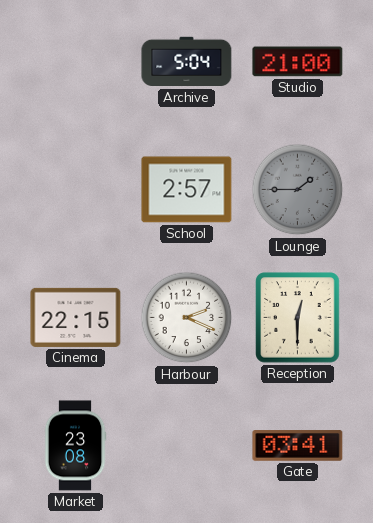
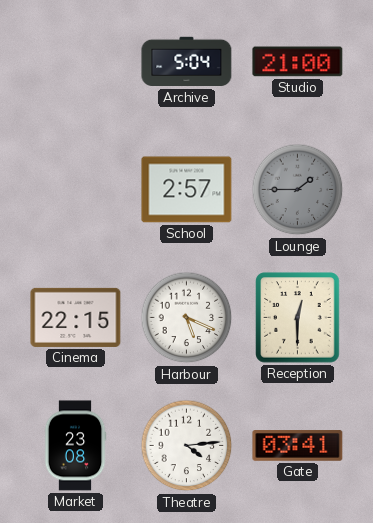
Harbour: 2:19 -> 5:19 (187, 318)
Theatre: none -> 4:14 (187, 446)
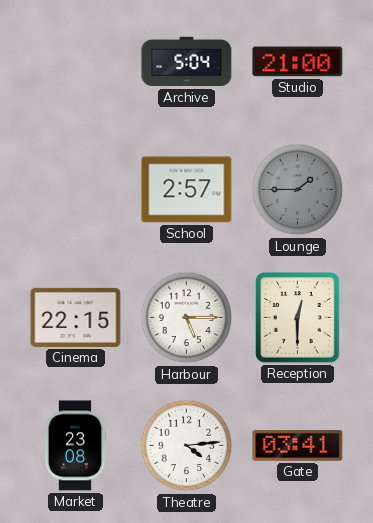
Harbour: 5:19 -> 5:15 (187, 318)
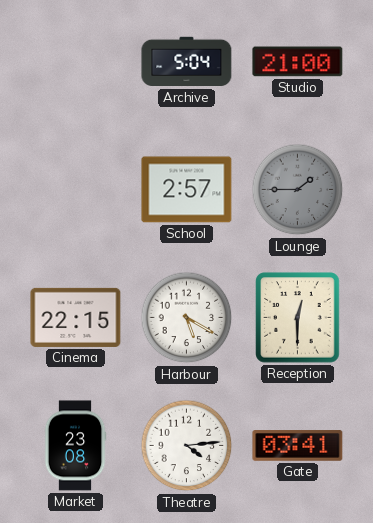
Harbour: 5:15 -> 5:20 (187, 318)
